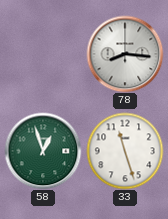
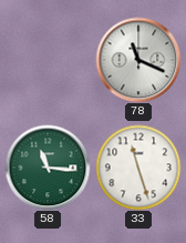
78: 8:16 -> 11:19 (138, 60)
58: 12:57 -> 11:16 (48, 168)
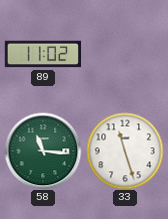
89: none -> 11:02 (43, 54)
78: 11:19 -> none (138, 60)
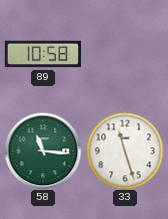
89: 11:02 -> 10:58 (43, 54)
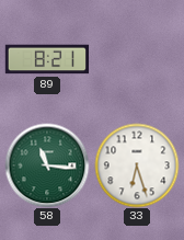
89: 10:58 -> 8:21 (47, 59)
33: 11:27 -> 6:27 (137, 165)
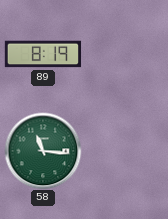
89: 8:21 -> 8:19 (43, 54)
33: 6:27 -> none (137, 165)
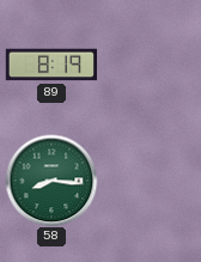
58: 11:16 -> 8:16 (51, 181)
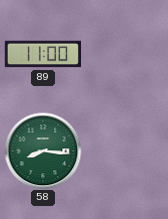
89: 8:19 -> 11:00 (43, 54)
